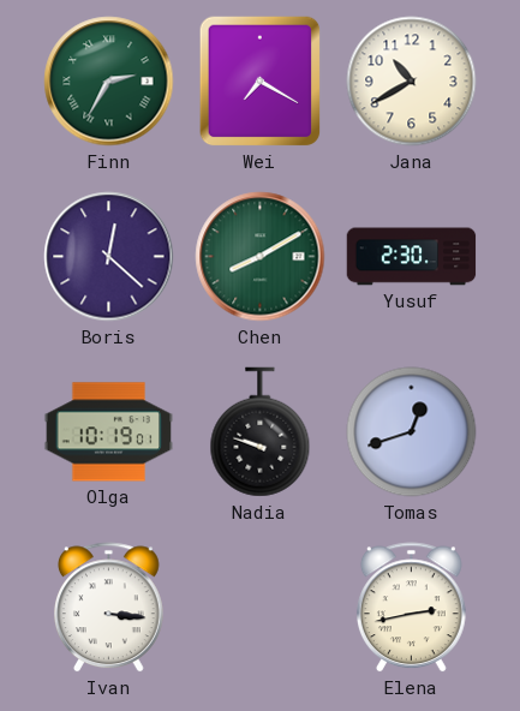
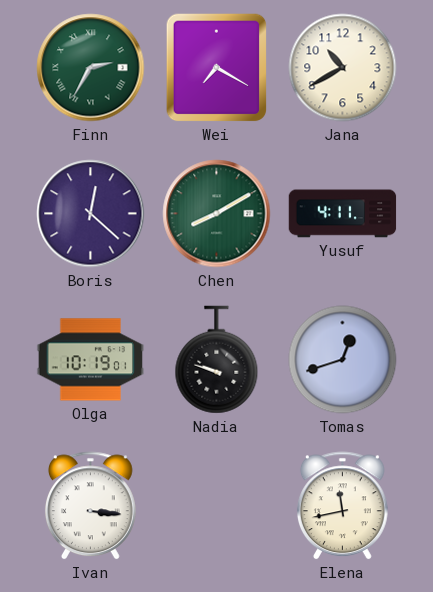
Yusuf: 2:30 -> 4:11 (343, 214)
Elena: 2:43 -> 11:43 (342, 506)
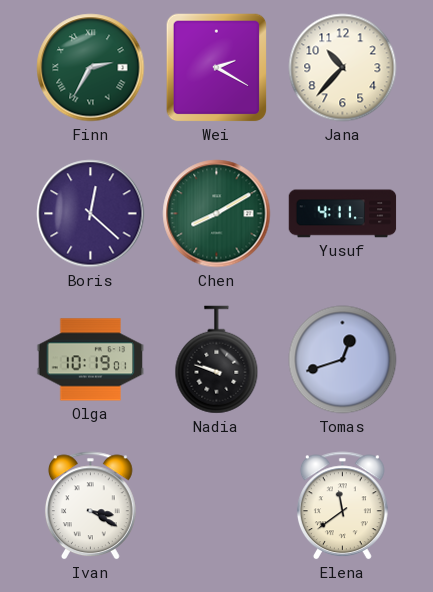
Wei: 7:20 -> 2:20 (217, 68)
Jana: 10:40 -> 10:37 (343, 68)
Ivan: 3:16 -> 3:20 (90, 506)
Elena: 11:43 -> 11:39 (342, 506)
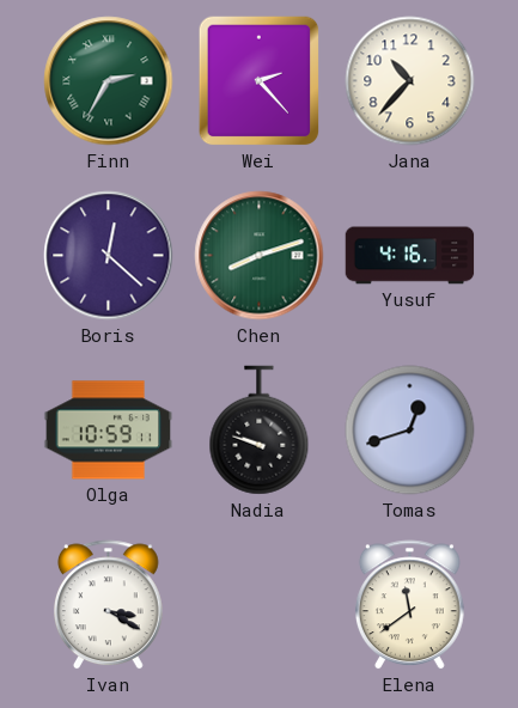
Wei: 2:20 -> 2:23 (260, 81)
Chen: 8:10 -> 8:12 (260, 256)
Yusuf: 4:11 -> 4:16 (410, 256)
Olga: 10:19 -> 10:59 (109, 431)
